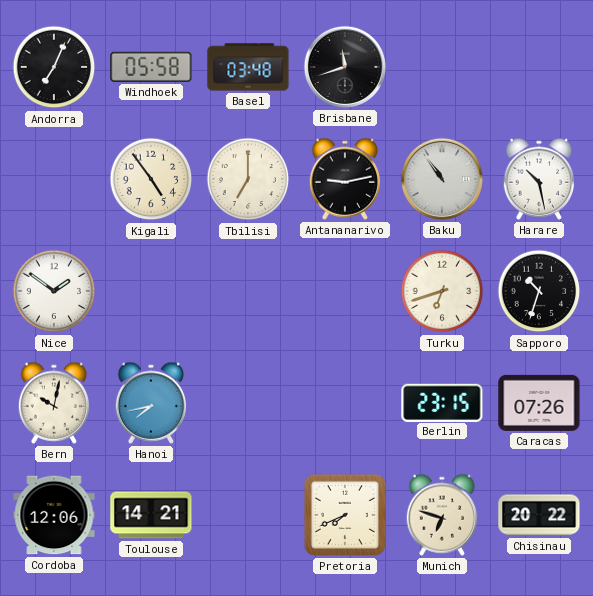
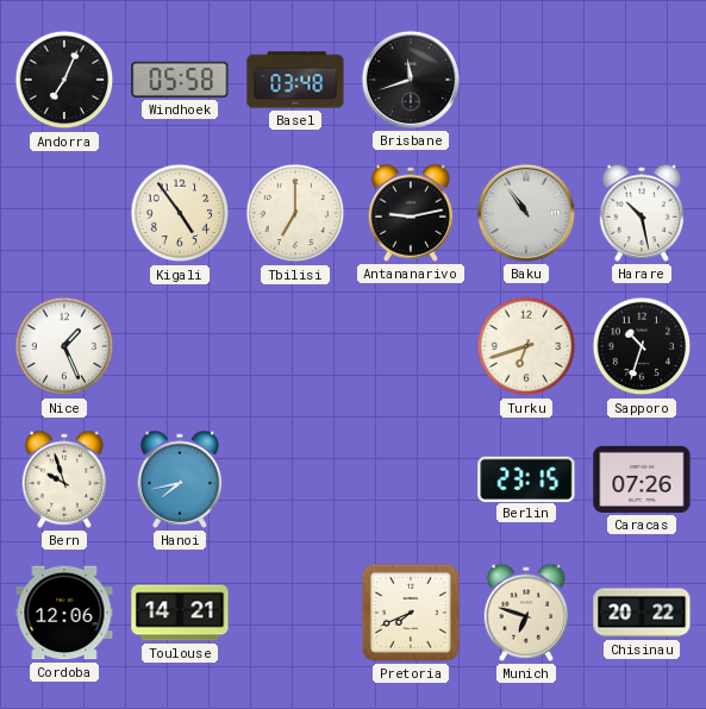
Nice: 1:51 -> 1:26 (64, 346)
Bern: 10:02 -> 9:57 (64, 479)
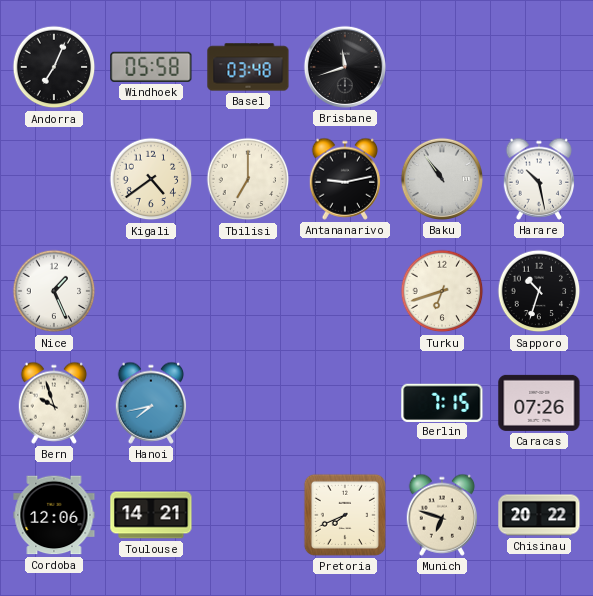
Kigali: 4:54 -> 4:39 (151, 179)
Berlin: 23:15 -> 7:15 (442, 402)
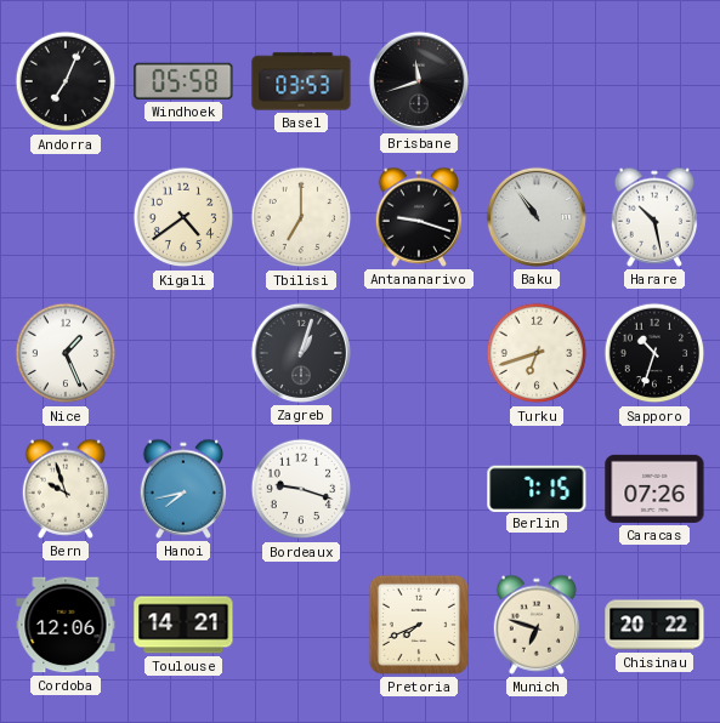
Basel: 03:48 -> 03:53 (301, 81)
Antananarivo: 9:13 -> 9:18 (419, 217)
Zagreb: none -> 1:03 (301, 353)
Bordeaux: none -> 9:18 (301, 489)
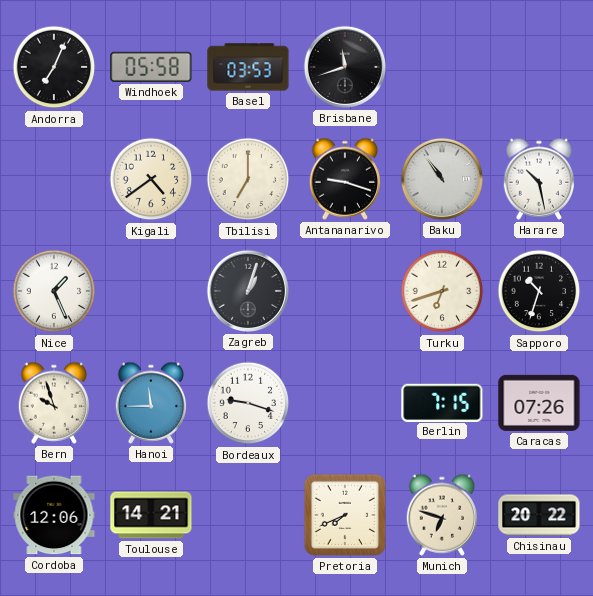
Hanoi: 7:43 -> 11:45 (151, 403)
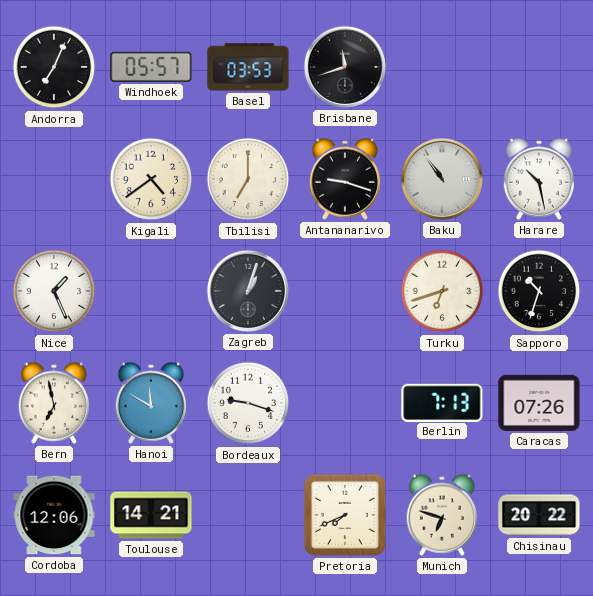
Windhoek: 05:58 -> 05:57 (151, 67)
Bern: 9:57 -> 6:58 (54, 403)
Hanoi: 11:45 -> 11:50 (151, 403)
Berlin: 7:15 -> 7:13 (442, 402)
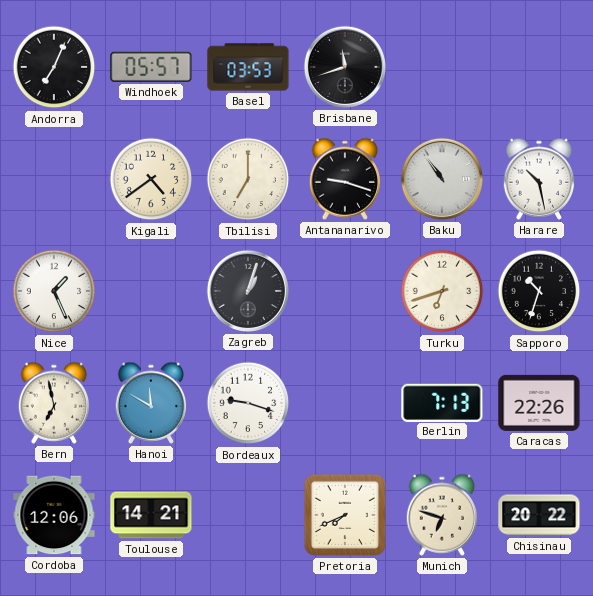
Caracas: 07:26 -> 22:26 (539, 403)
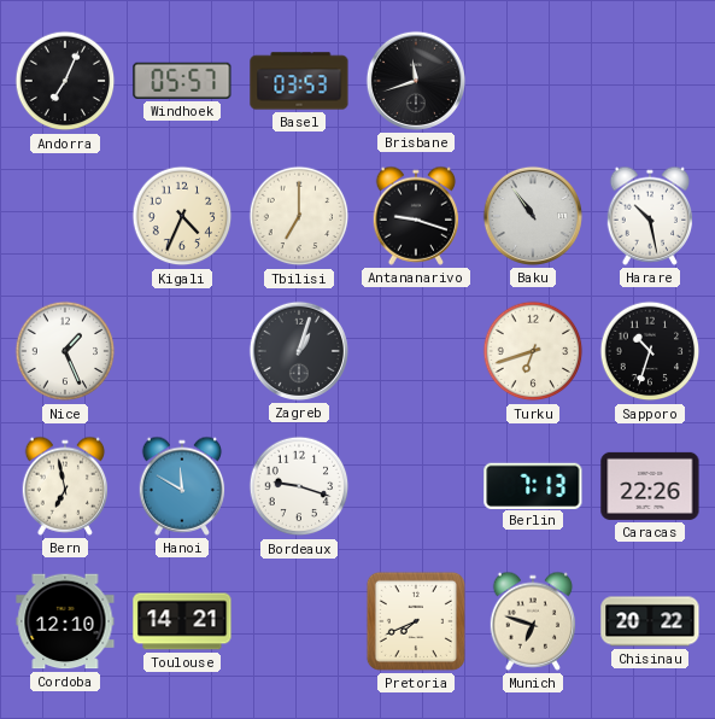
Kigali: 4:39 -> 4:34 (182, 216)
Cordoba: 12:06 -> 12:10 (65, 621)
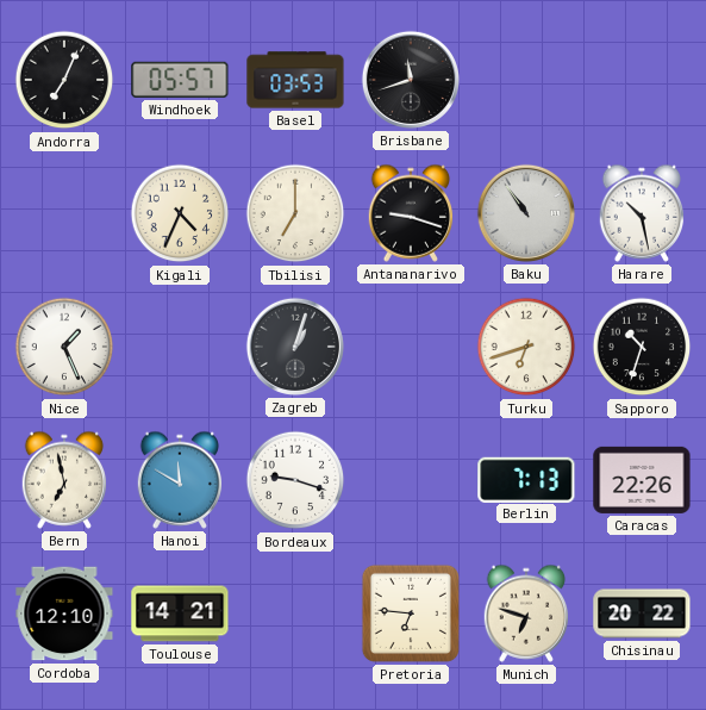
Pretoria: 7:41 -> 6:46 (411, 614)
